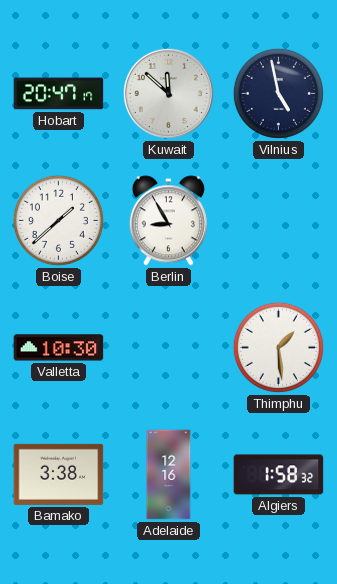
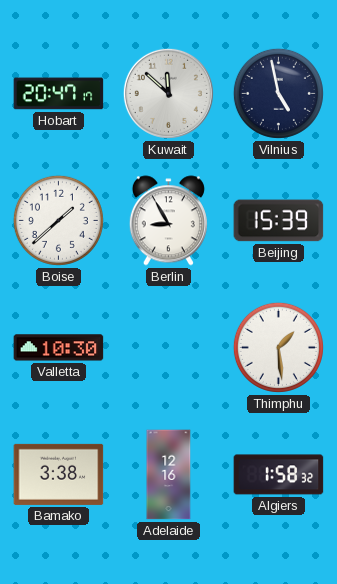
Beijing: none -> 15:39 (279, 221)
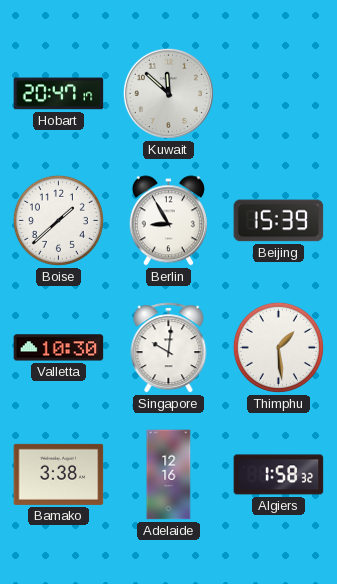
Vilnius: 4:58 -> none (278, 93)
Singapore: none -> 10:01 (169, 348)
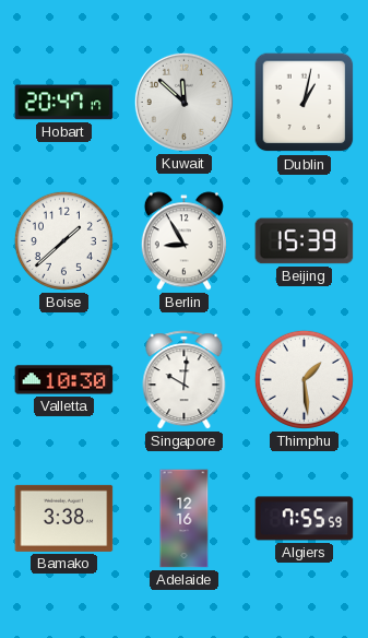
Dublin: none -> 1:02 (305, 103)
Algiers: 1:58 -> 7:55 (305, 519)
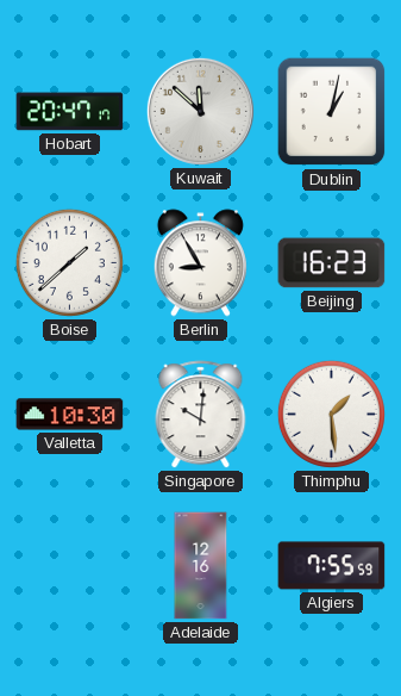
Beijing: 15:39 -> 16:23 (332, 263)
Bamako: 3:38 -> none (64, 518)
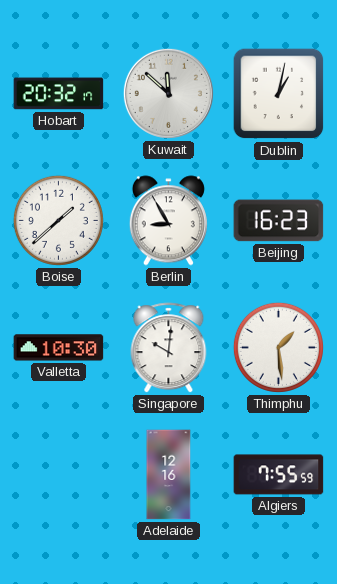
Hobart: 20:47 -> 20:32 (59, 94)
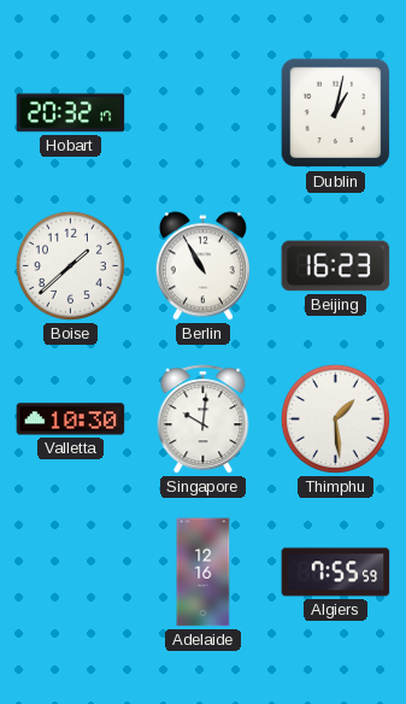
Kuwait: 11:52 -> none (168, 93)
Berlin: 8:55 -> 10:55 (202, 266)
